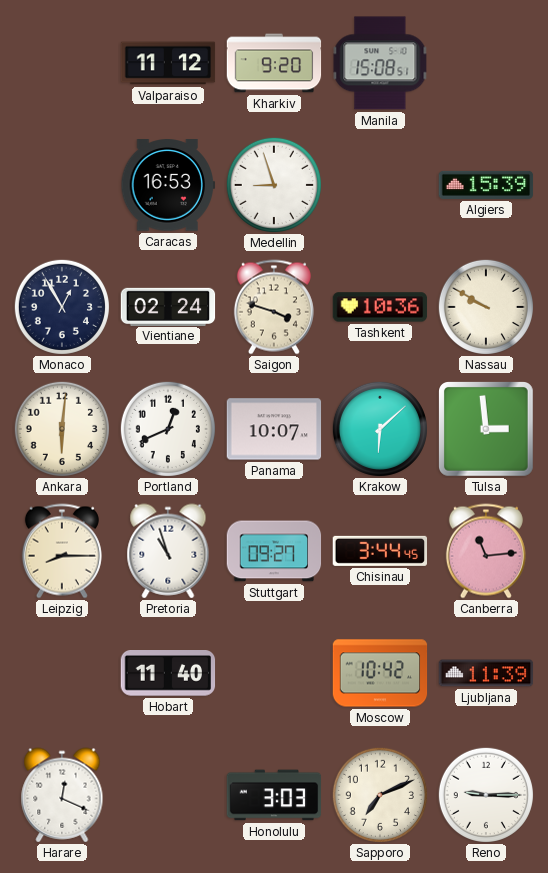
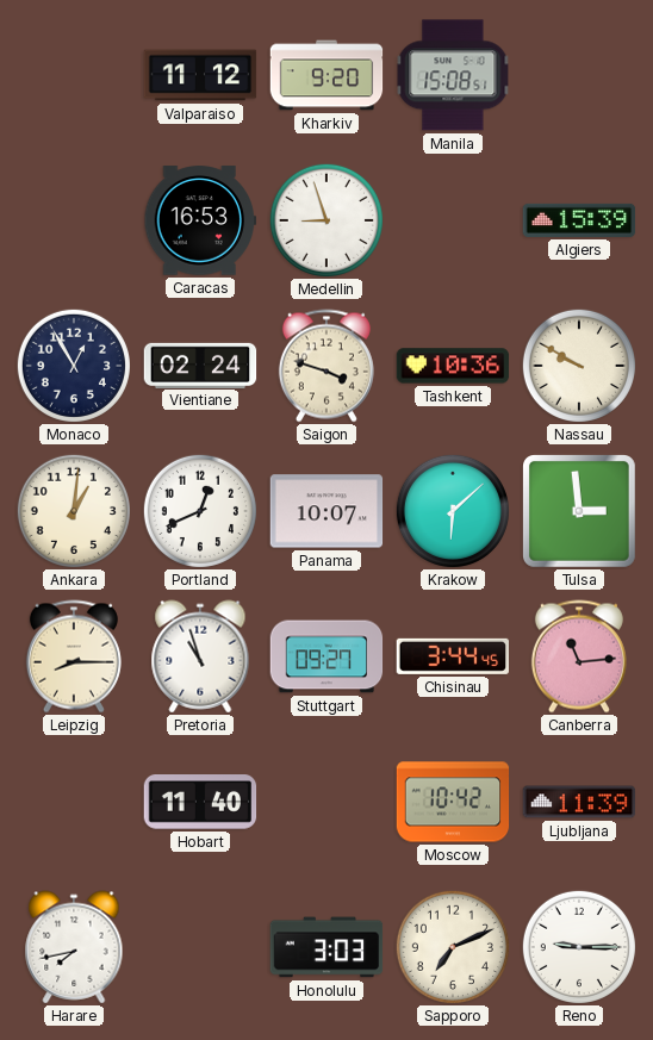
Ankara: 6:01 -> 1:01 (74, 511)
Harare: 12:19 -> 7:43 (74, 947)
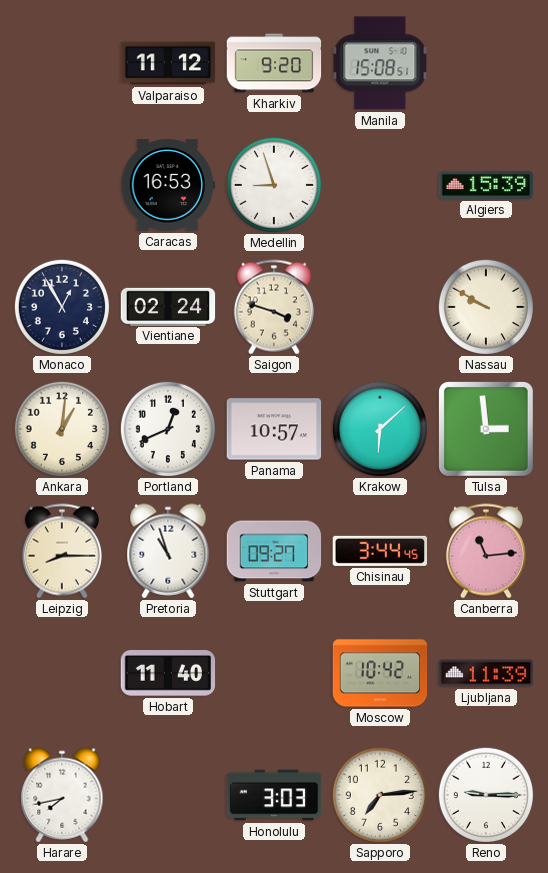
Tashkent: 10:36 -> none (453, 366)
Panama: 10:07 -> 10:57 (274, 429)
Sapporo: 7:11 -> 7:14 (380, 795)
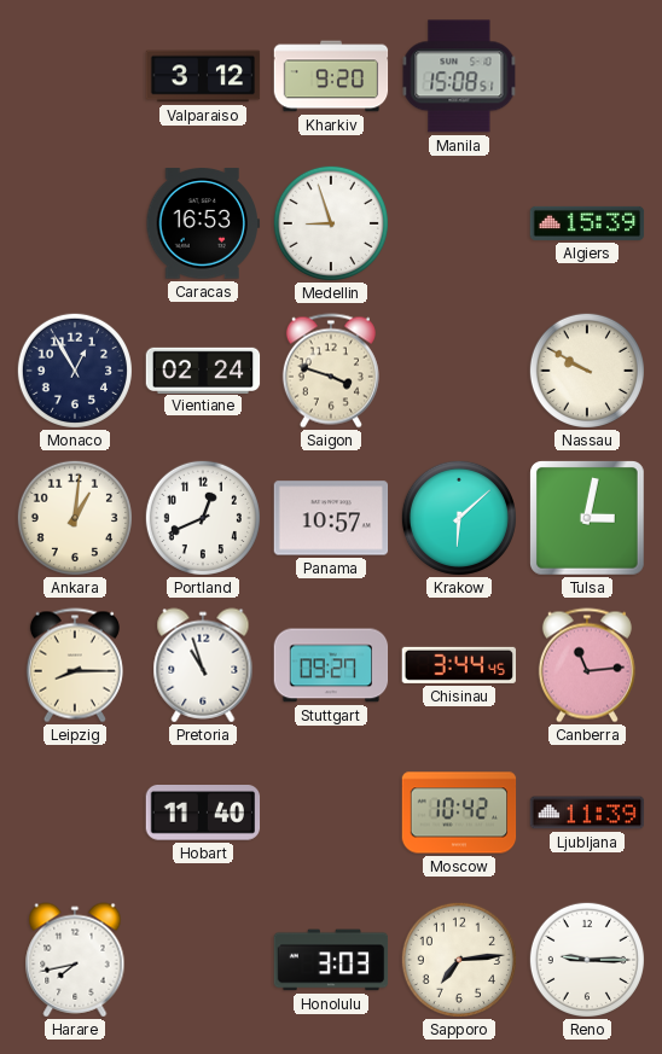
Valparaiso: 11:12 -> 3:12 (203, 76)
Tulsa: 2:59 -> 3:02 (588, 519)
